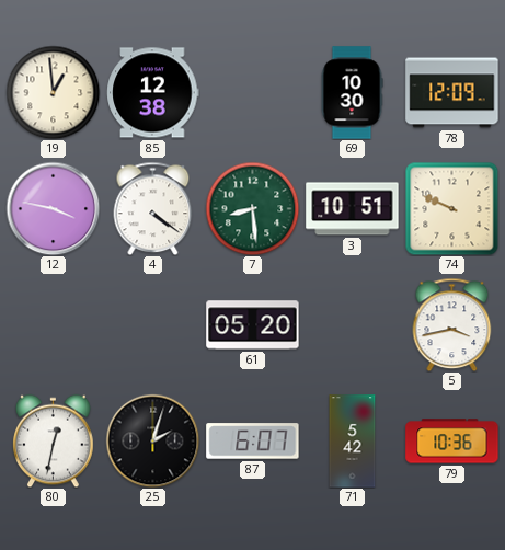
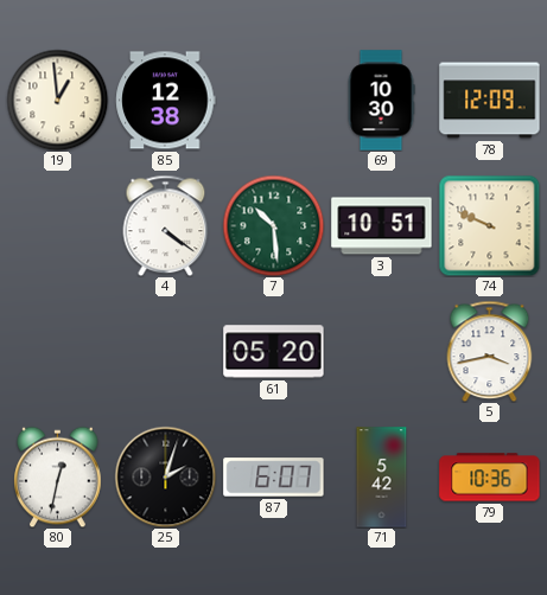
12: 3:47 -> none (53, 208)
7: 8:29 -> 10:29 (273, 225)
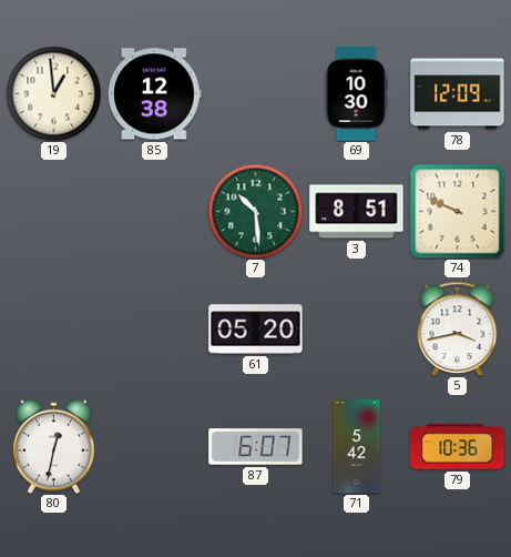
4: 4:21 -> none (166, 225)
3: 10:51 -> 8:51 (357, 212)
25: 2:03 -> none (165, 476)
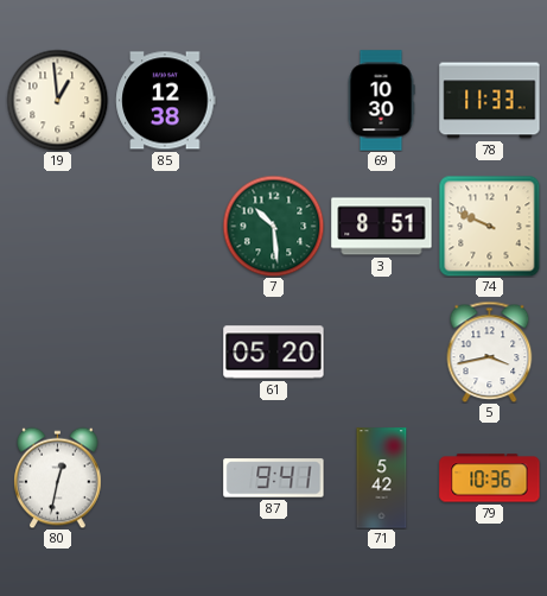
78: 12:09 -> 11:33 (490, 101)
87: 6:07 -> 9:41 (274, 478)
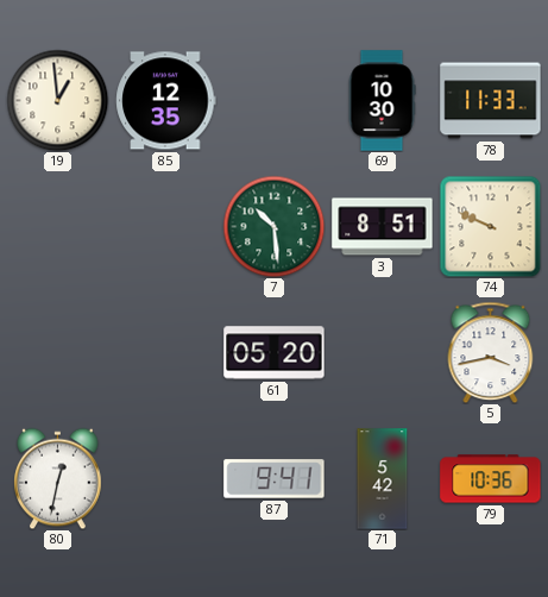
85: 12:38 -> 12:35 (166, 101)
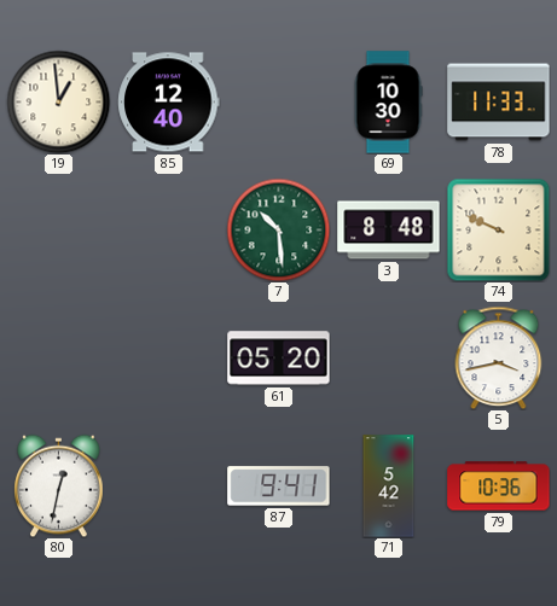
85: 12:35 -> 12:40 (169, 103)
3: 8:51 -> 8:48 (389, 231)
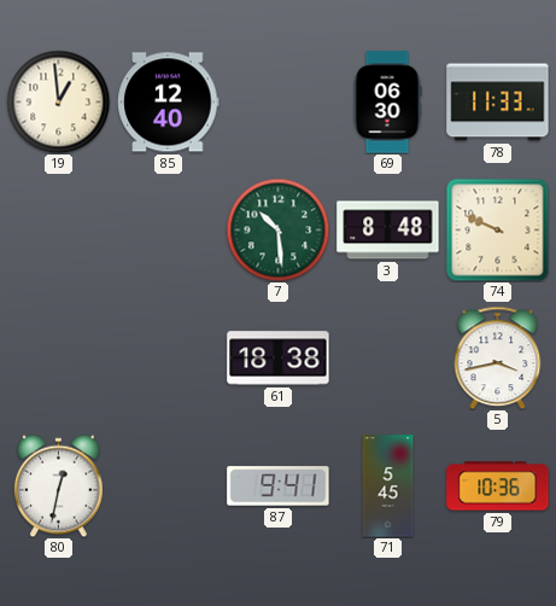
69: 10:30 -> 06:30 (387, 103)
61: 05:20 -> 18:38 (279, 359)
71: 5:42 -> 5:45 (388, 486)
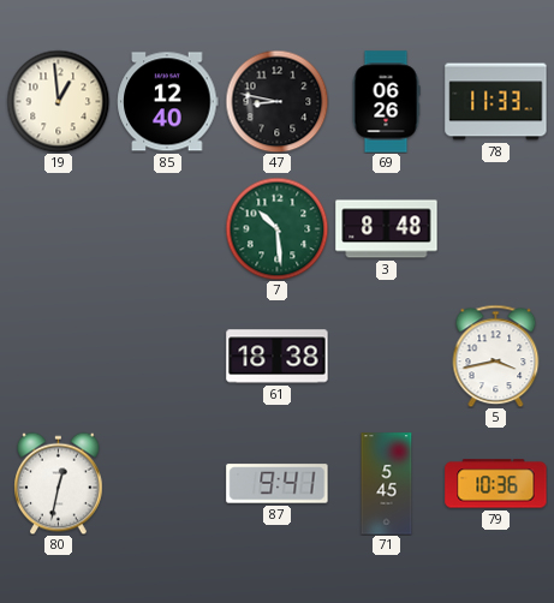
47: none -> 8:47 (276, 101)
69: 06:30 -> 06:26 (386, 102)
74: 9:49 -> none (497, 229)
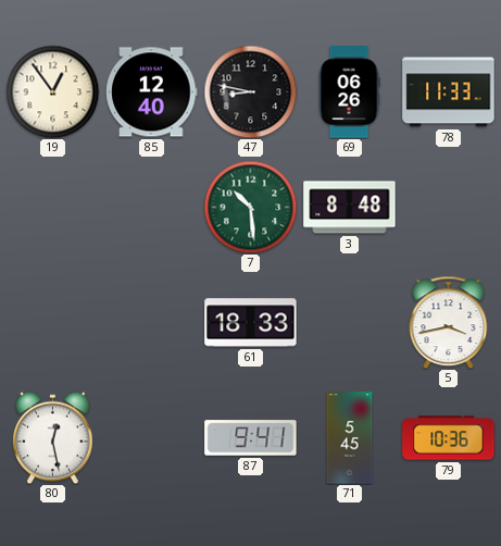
19: 12:59 -> 12:54 (52, 91)
61: 18:38 -> 18:33 (251, 323)
80: 12:32 -> 12:28 (53, 437)
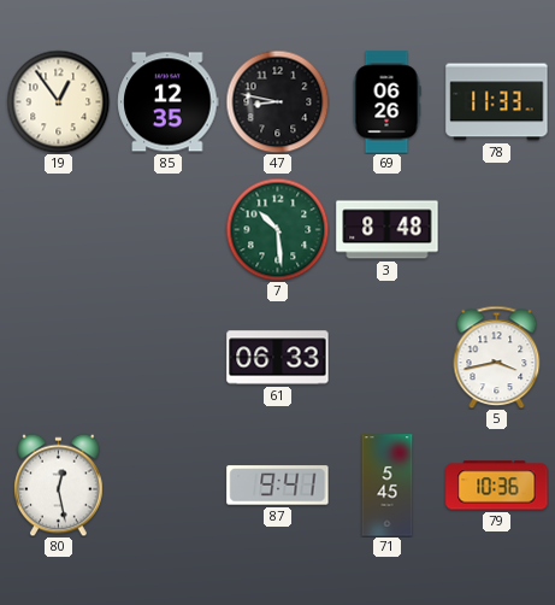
85: 12:40 -> 12:35 (169, 102)
61: 18:33 -> 06:33 (278, 358)
